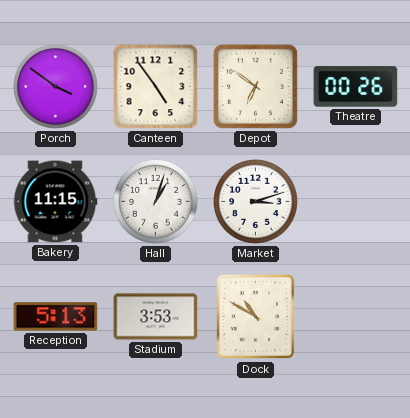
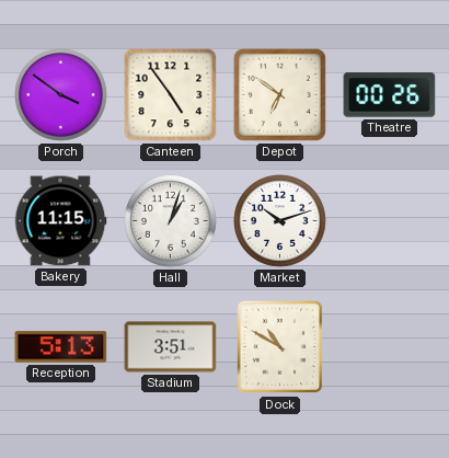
Market: 3:12 -> 10:12 (280, 221)
Stadium: 3:53 -> 3:51 (171, 347)
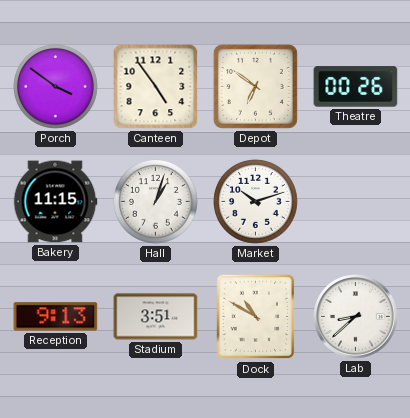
Reception: 5:13 -> 9:13 (56, 317)
Lab: none -> 8:38 (356, 317)
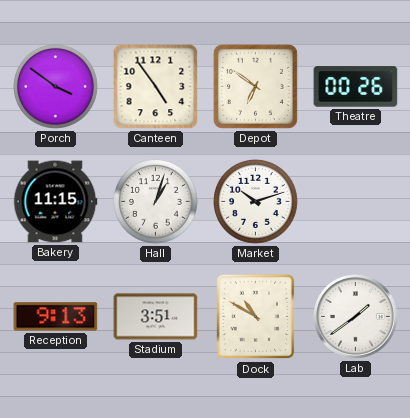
Lab: 8:38 -> 1:39 (356, 317)
